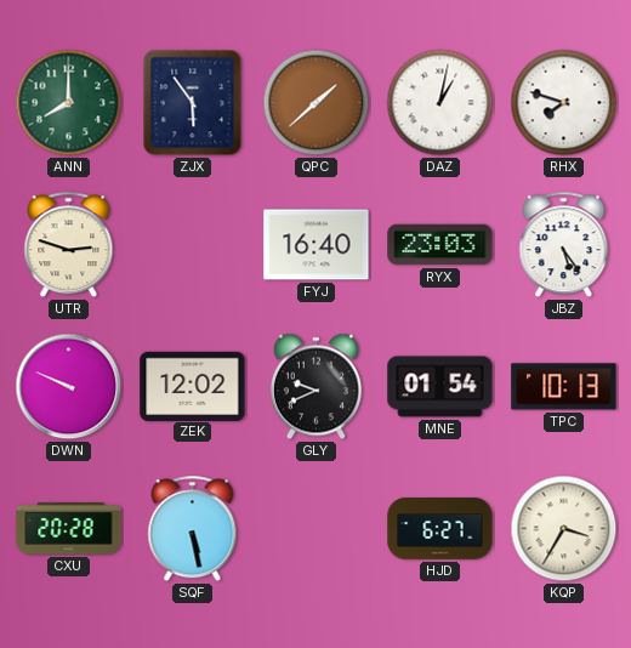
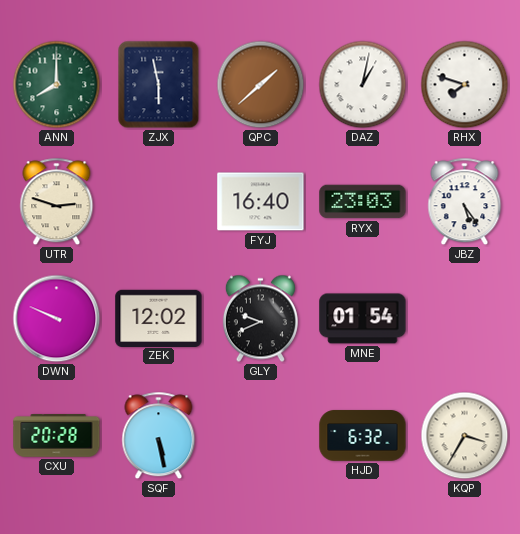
ZJX: 5:54 -> 5:58 (159, 85)
TPC: 10:13 -> none (564, 387)
HJD: 6:27 -> 6:32 (363, 436)
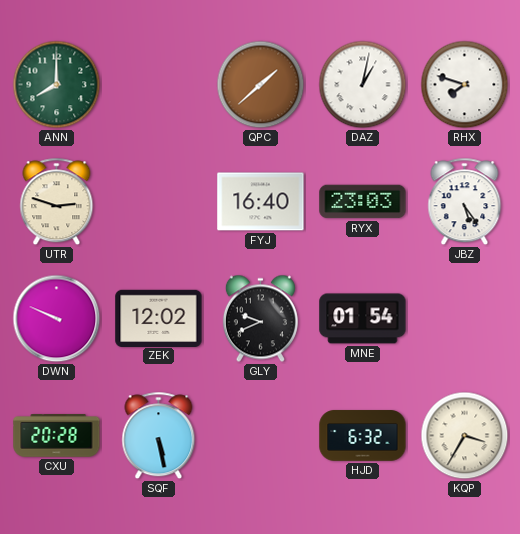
ZJX: 5:58 -> none (159, 85)
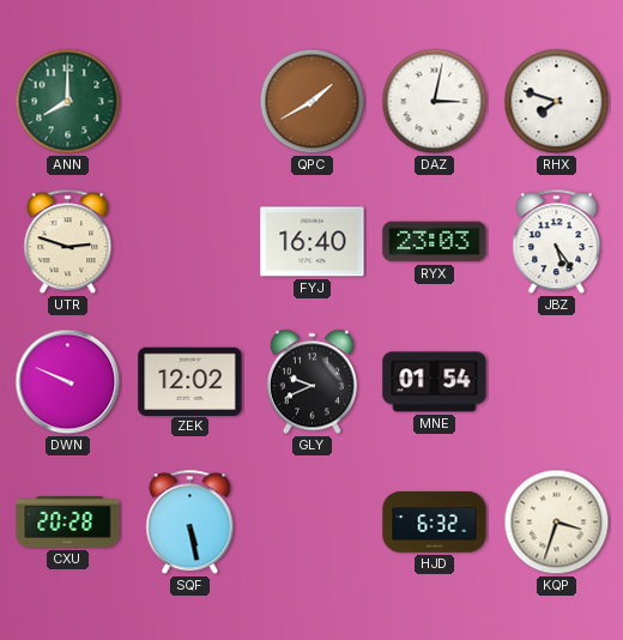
QPC: 1:38 -> 1:40 (313, 102)
DAZ: 1:02 -> 3:02 (435, 102)
KQP: 3:35 -> 3:33 (557, 523)
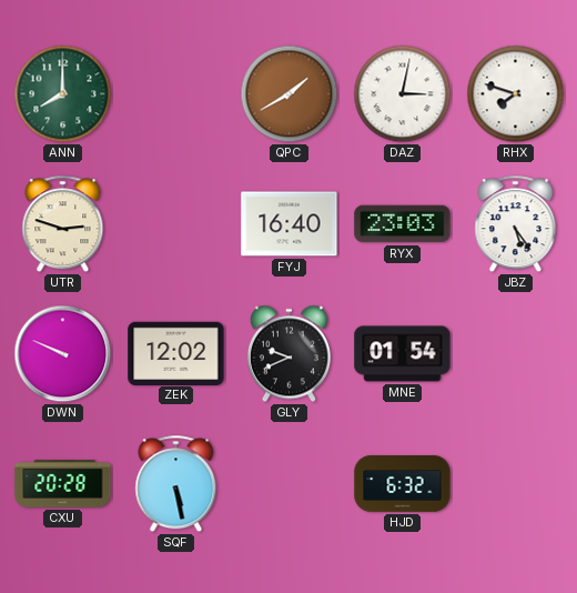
KQP: 3:33 -> none (557, 523)
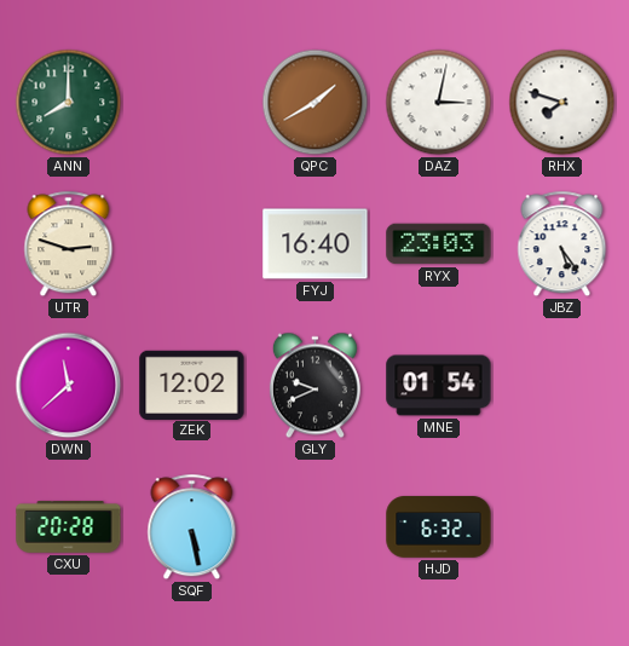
DWN: 9:49 -> 11:38 (69, 386)
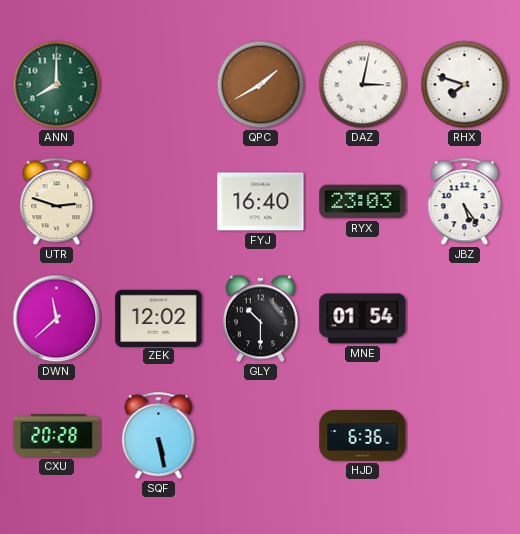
GLY: 9:41 -> 10:30 (260, 319)
HJD: 6:32 -> 6:36 (363, 436)
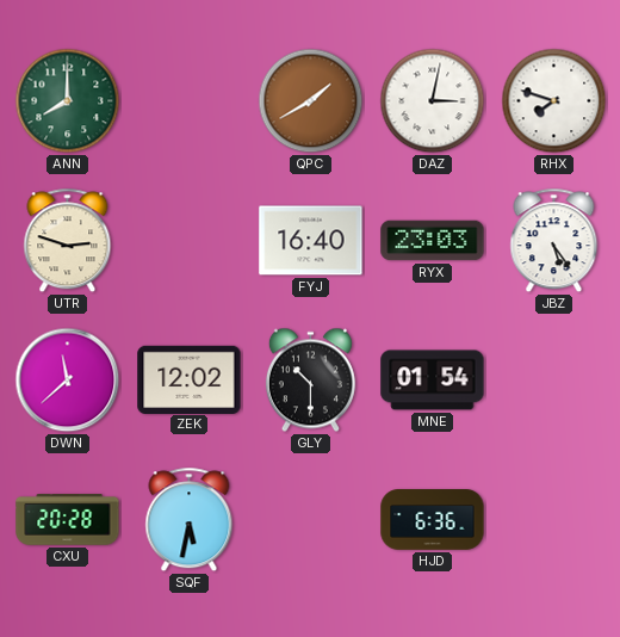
SQF: 5:28 -> 5:32 (190, 520)
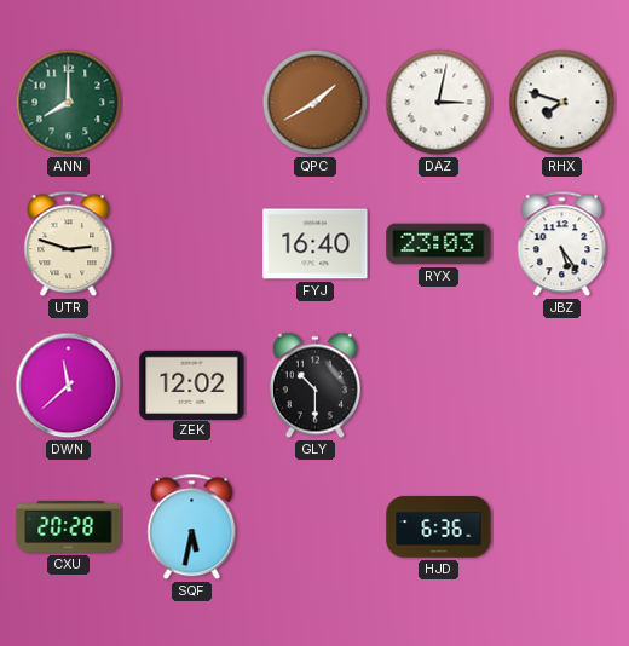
MNE: 01:54 -> none (433, 381)
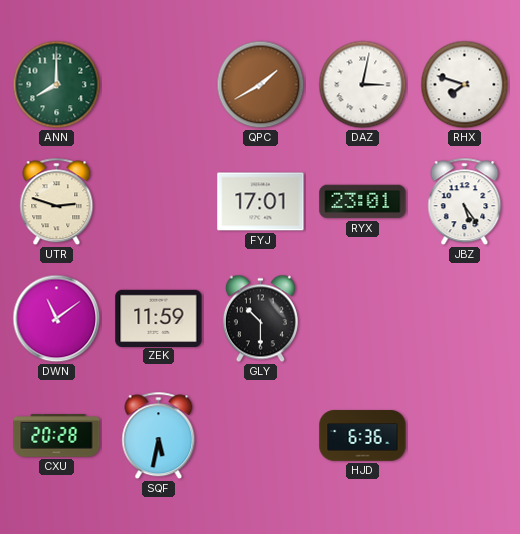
FYJ: 16:40 -> 17:01 (261, 202)
RYX: 23:03 -> 23:01 (363, 202)
DWN: 11:38 -> 11:09 (57, 319)
ZEK: 12:02 -> 11:59 (159, 318)
